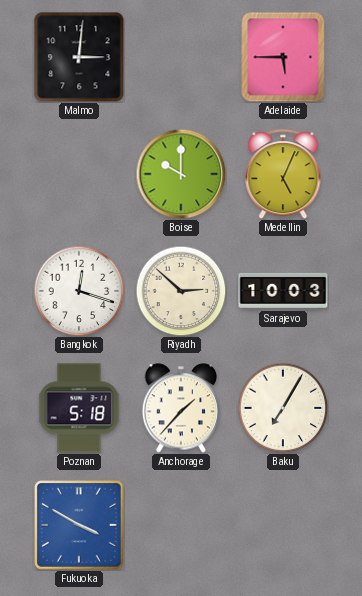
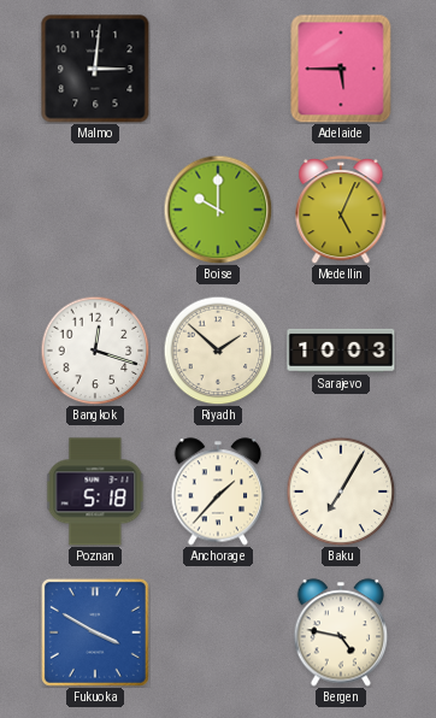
Riyadh: 2:52 -> 1:52 (218, 351)
Bergen: none -> 4:47 (341, 632)
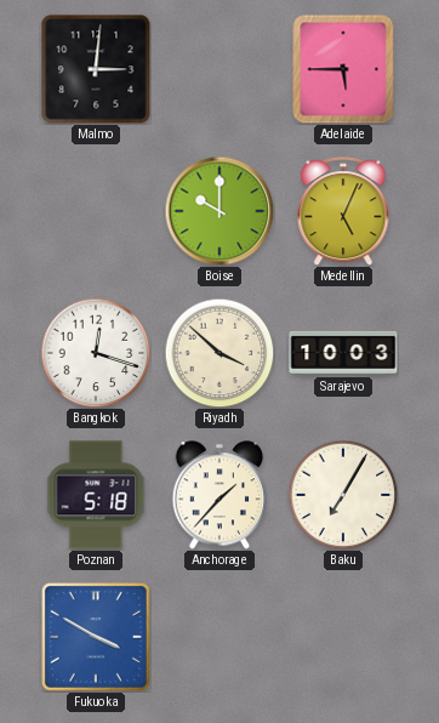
Riyadh: 1:52 -> 3:52 (219, 353)
Bergen: 4:47 -> none (341, 632)
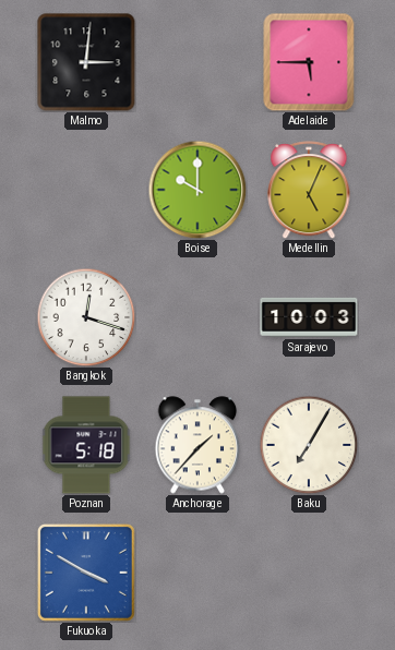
Riyadh: 3:52 -> none (219, 353)
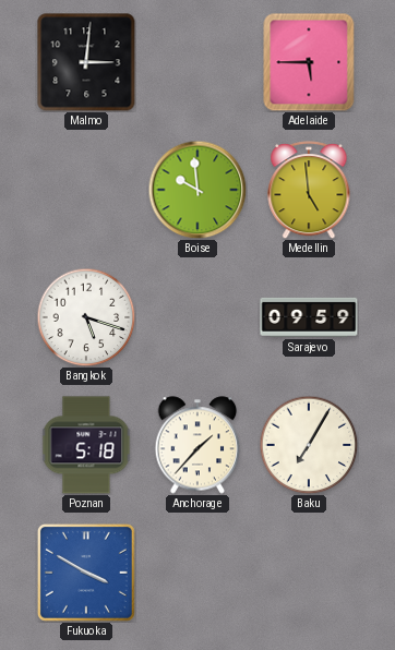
Boise: 10:00 -> 9:59 (197, 190)
Medellin: 5:04 -> 4:59 (309, 190)
Bangkok: 12:18 -> 5:18 (86, 317)
Sarajevo: 10:03 -> 09:59 (309, 317)
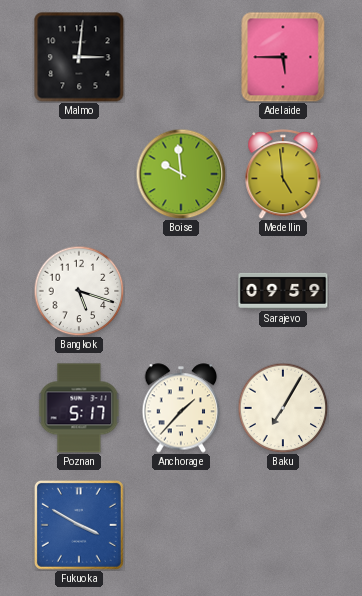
Poznan: 5:18 -> 5:17 (79, 408)
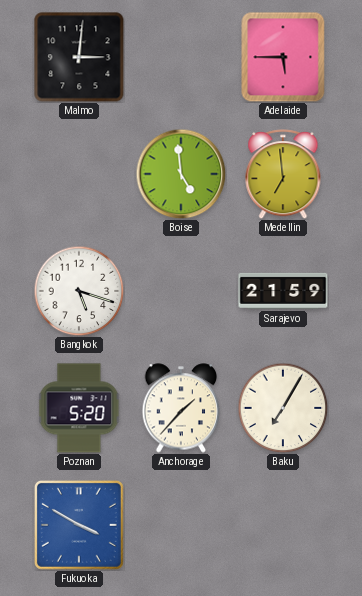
Boise: 9:59 -> 4:59 (181, 174)
Medellin: 4:59 -> 6:59 (283, 174)
Sarajevo: 09:59 -> 21:59 (283, 291)
Poznan: 5:17 -> 5:20 (79, 408)
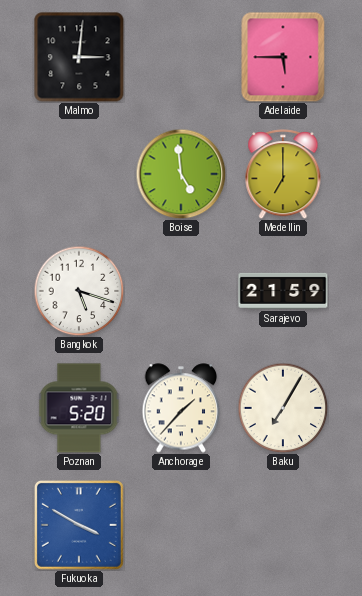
Medellin: 6:59 -> 7:00 (283, 174)
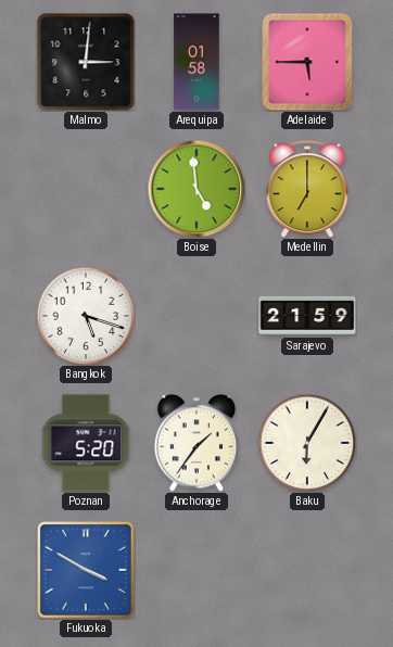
Arequipa: none -> 01:58 (196, 62)
Anchorage: 1:37 -> 1:36 (196, 443)
Baku: 7:05 -> 6:05 (307, 443)
